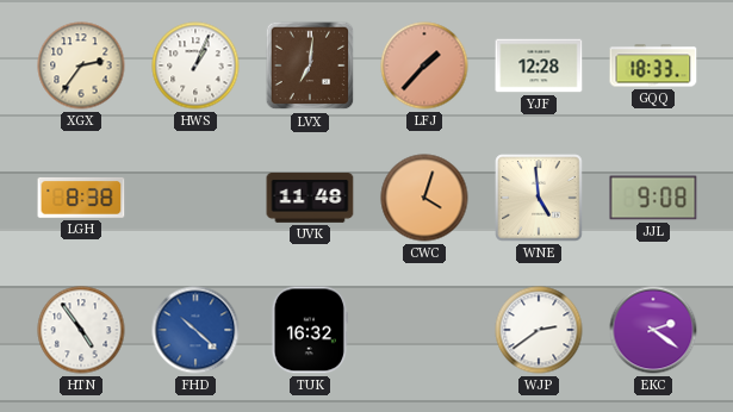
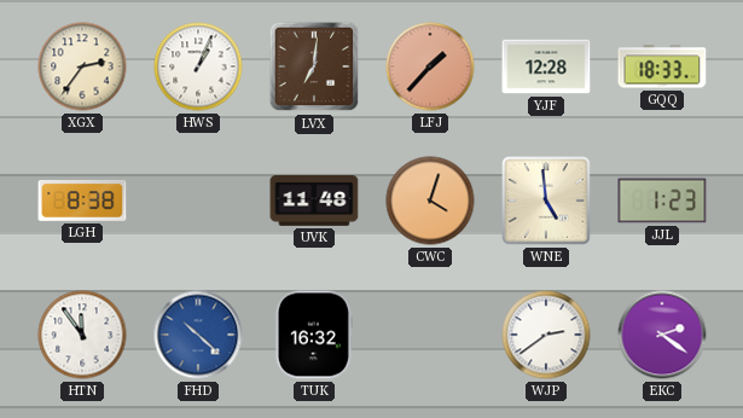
JJL: 9:08 -> 1:23 (662, 201)
HTN: 4:54 -> 11:54 (82, 335)
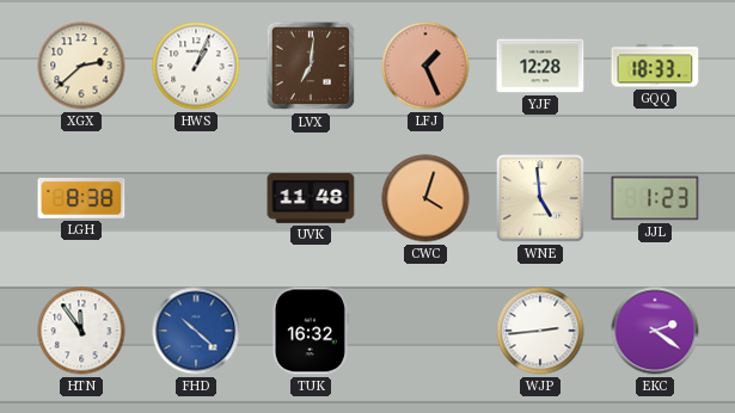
XGX: 2:36 -> 2:38 (81, 66)
LFJ: 1:37 -> 1:26 (425, 66)
WJP: 2:39 -> 2:44 (540, 331)
